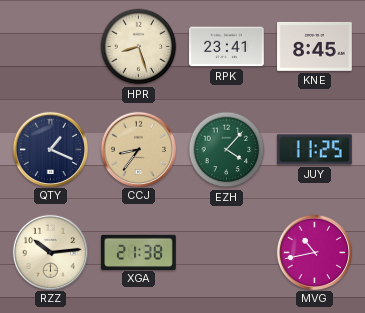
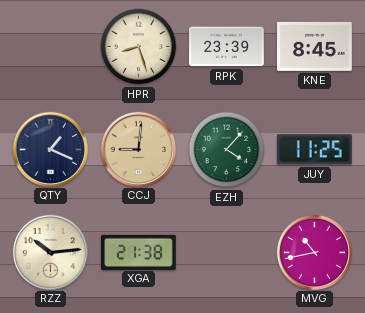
RPK: 23:41 -> 23:39 (227, 47)
CCJ: 8:36 -> 9:01 (138, 149)
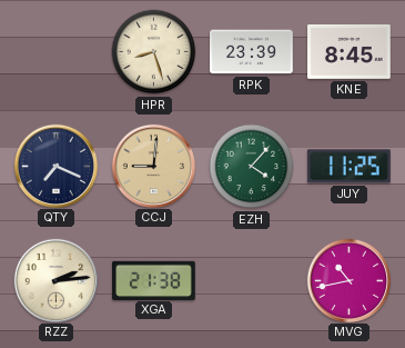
QTY: 1:19 -> 7:19 (55, 166)
RZZ: 10:14 -> 2:14 (55, 280)
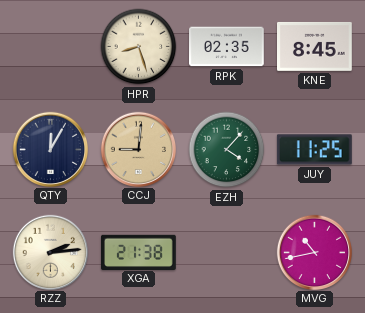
RPK: 23:39 -> 02:35 (227, 47)
QTY: 7:19 -> 12:05 (50, 149)
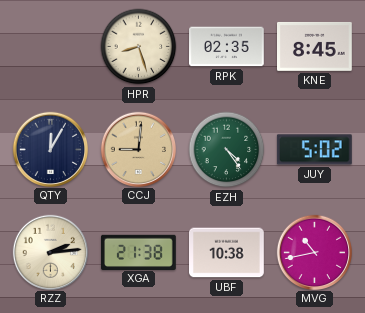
EZH: 4:07 -> 4:24 (227, 150)
JUY: 11:25 -> 5:02 (314, 150)
UBF: none -> 10:38 (227, 253)
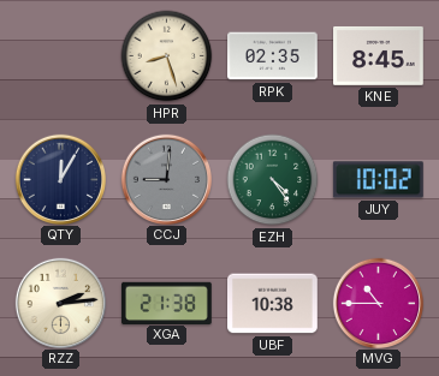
CCJ dial: champagne -> grey (166, 179)
JUY: 5:02 -> 10:02 (378, 180)
MVG: 10:43 -> 10:45 (378, 303)
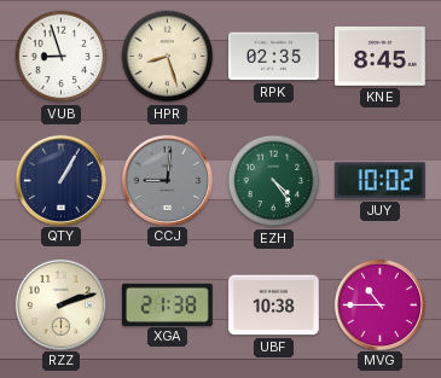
VUB: none -> 8:57 (62, 57)
QTY: 12:05 -> 1:05 (60, 180)
RZZ: 2:14 -> 2:12 (60, 304)
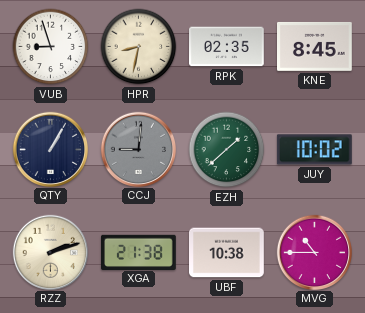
HPR: 8:27 -> 8:32 (139, 47)
EZH: 4:24 -> 1:38 (227, 150)
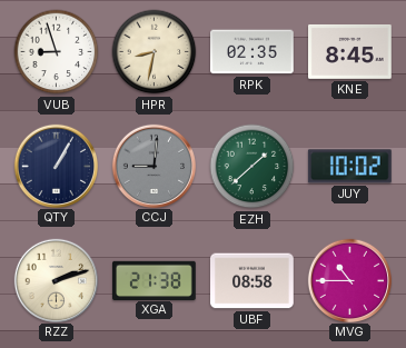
UBF: 10:38 -> 08:58 (252, 281)
